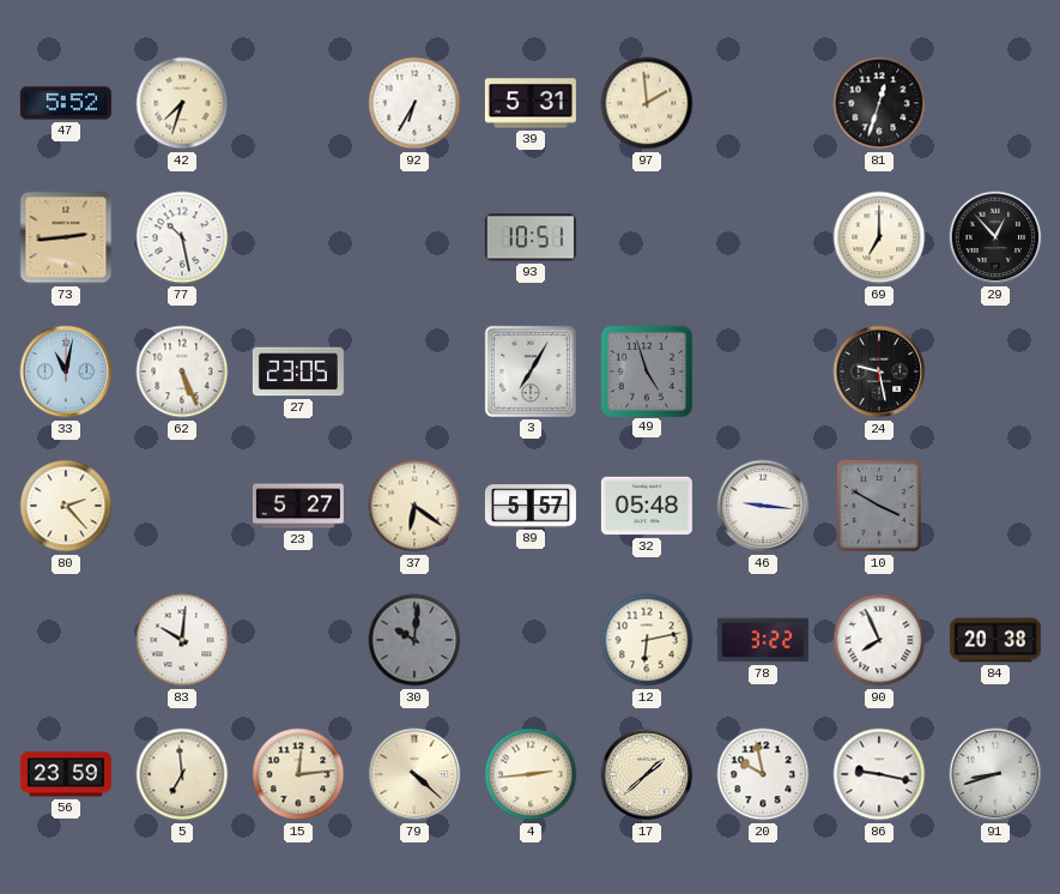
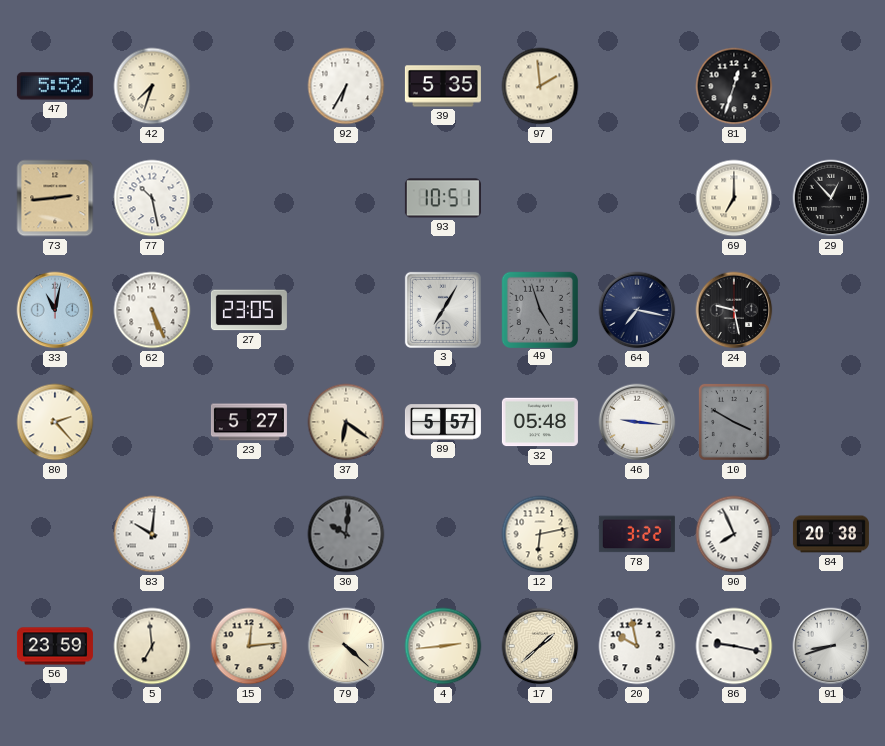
39: 5:31 -> 5:35 (443, 86)
64: none -> 7:17 (637, 310)
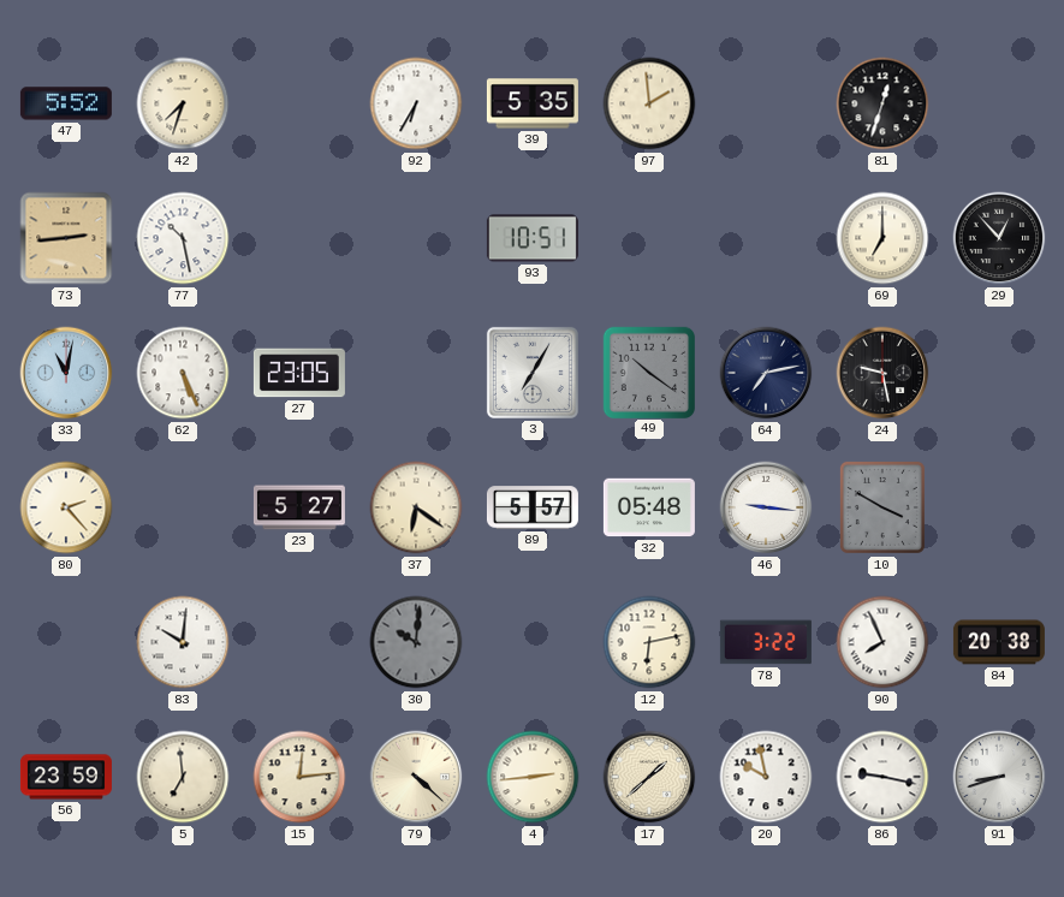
49: 4:57 -> 10:21 (648, 372)
64: 7:17 -> 7:13 (766, 373)
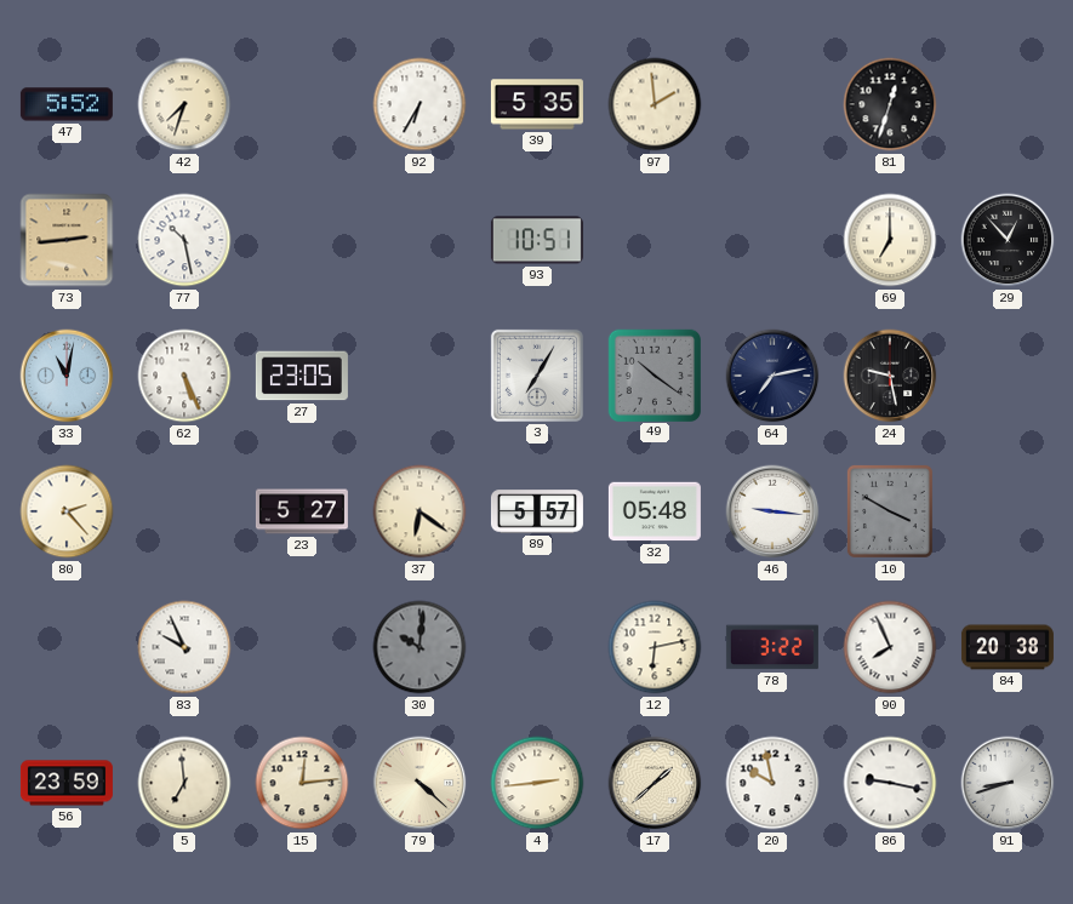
83: 10:01 -> 9:56 (184, 647)
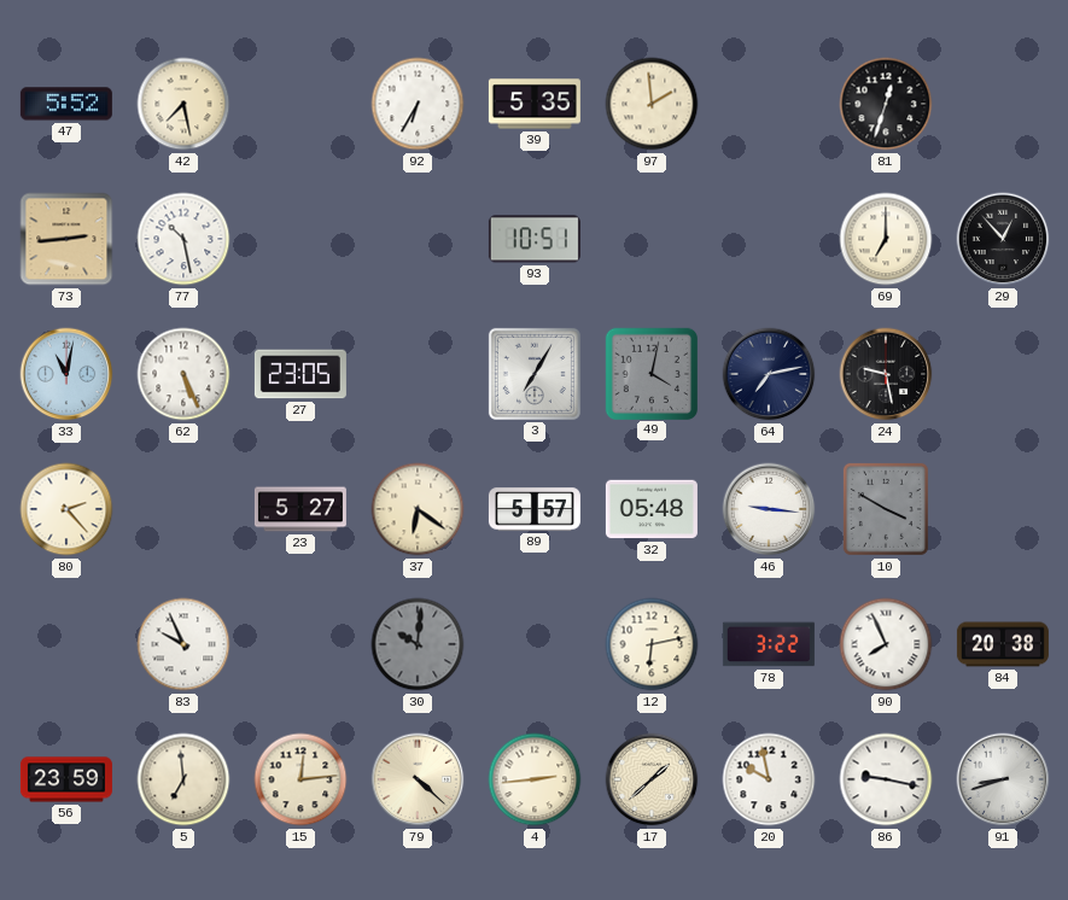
42: 7:33 -> 7:28 (183, 104)
49: 10:21 -> 4:02 (650, 373)
